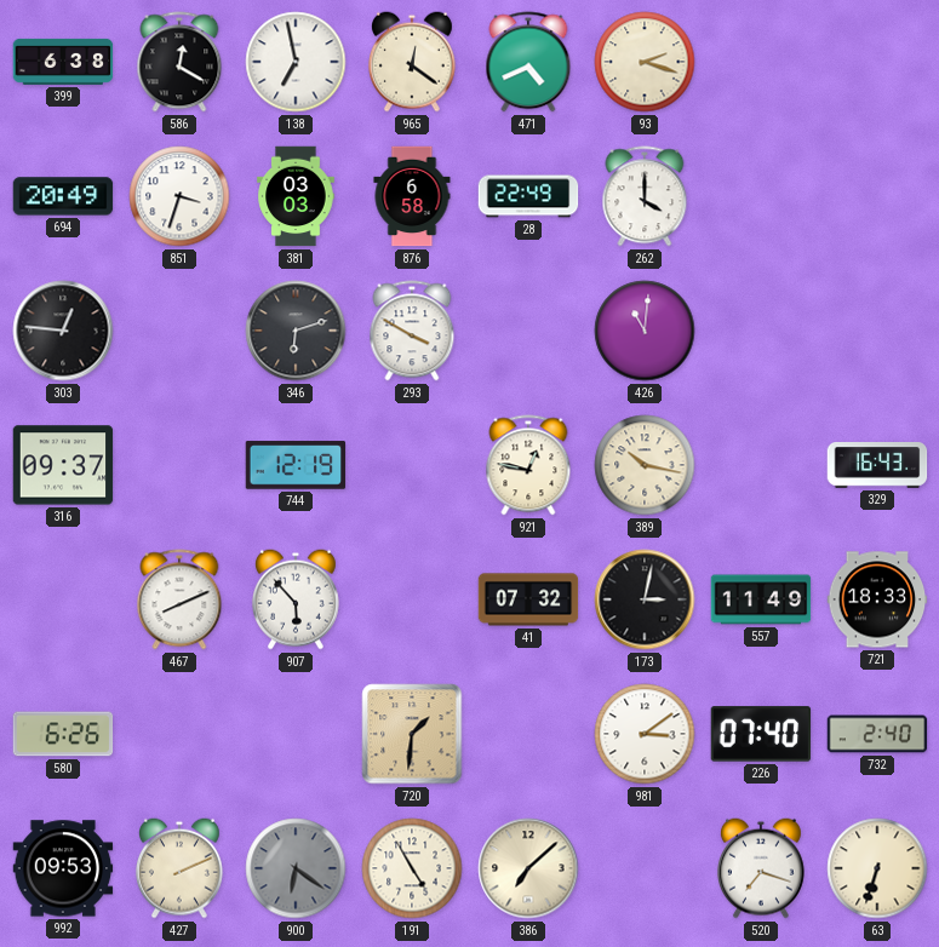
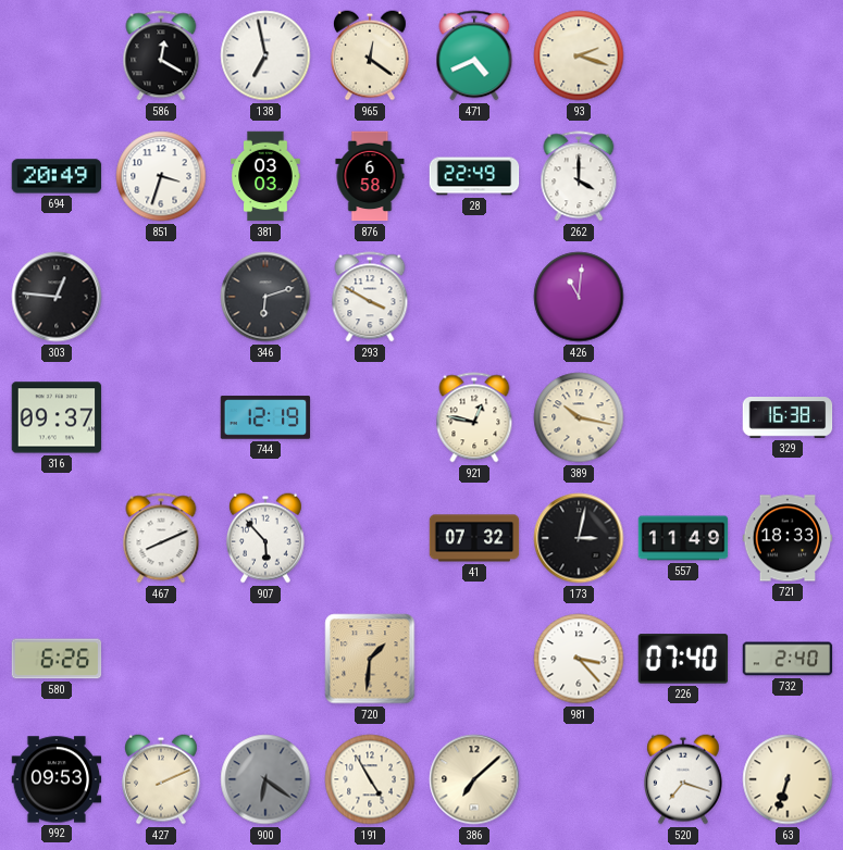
399: 6:38 -> none (63, 62)
329: 16:43 -> 16:38 (788, 417)
981: 3:09 -> 3:23 (579, 659)
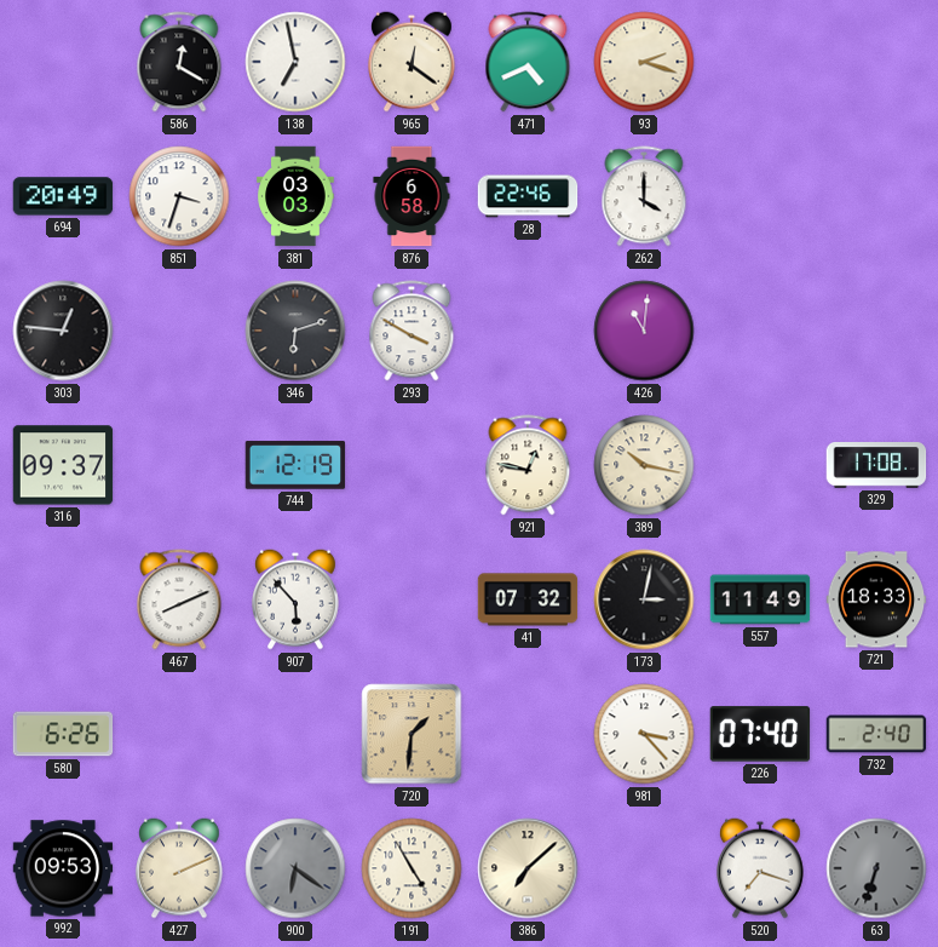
28: 22:49 -> 22:46 (528, 196)
329: 16:38 -> 17:08 (876, 465)
63 dial: cream -> grey (876, 868)
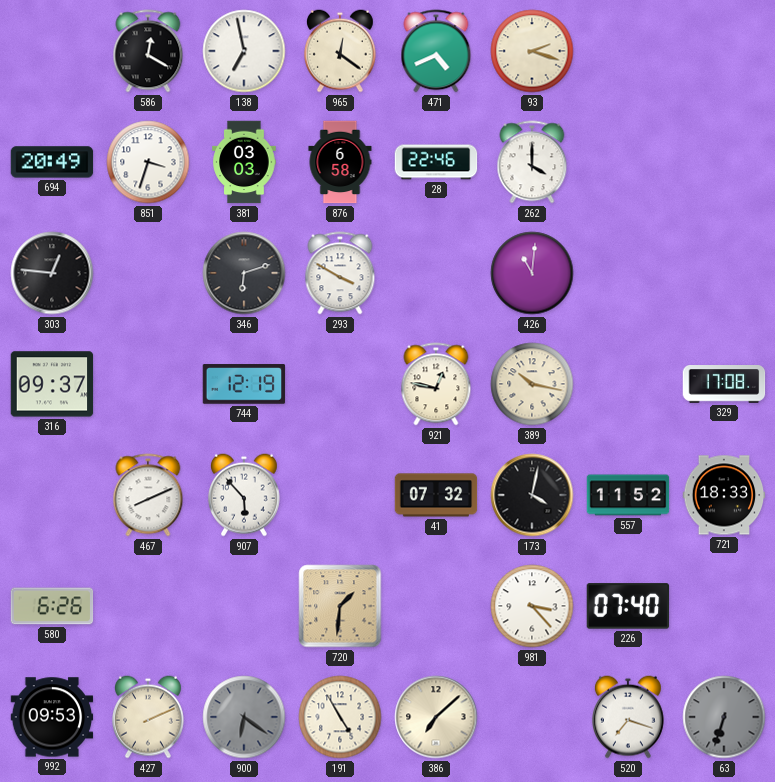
173: 3:02 -> 4:02 (532, 495)
557: 11:49 -> 11:52 (628, 495)
732: 2:40 -> none (876, 734)
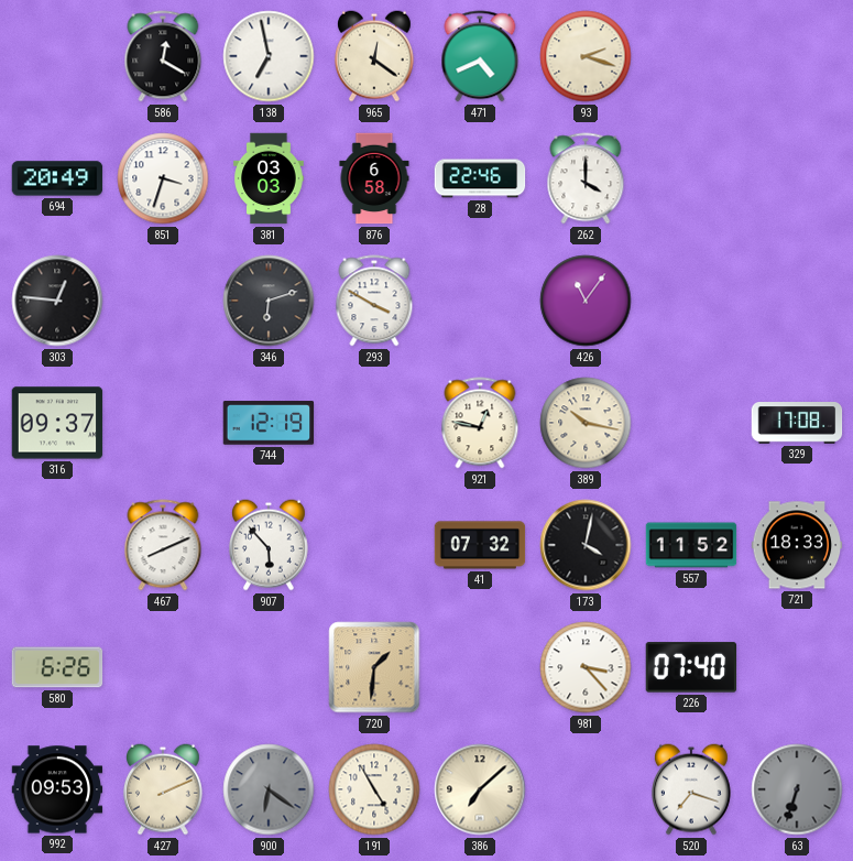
426: 11:01 -> 11:06 (586, 301)
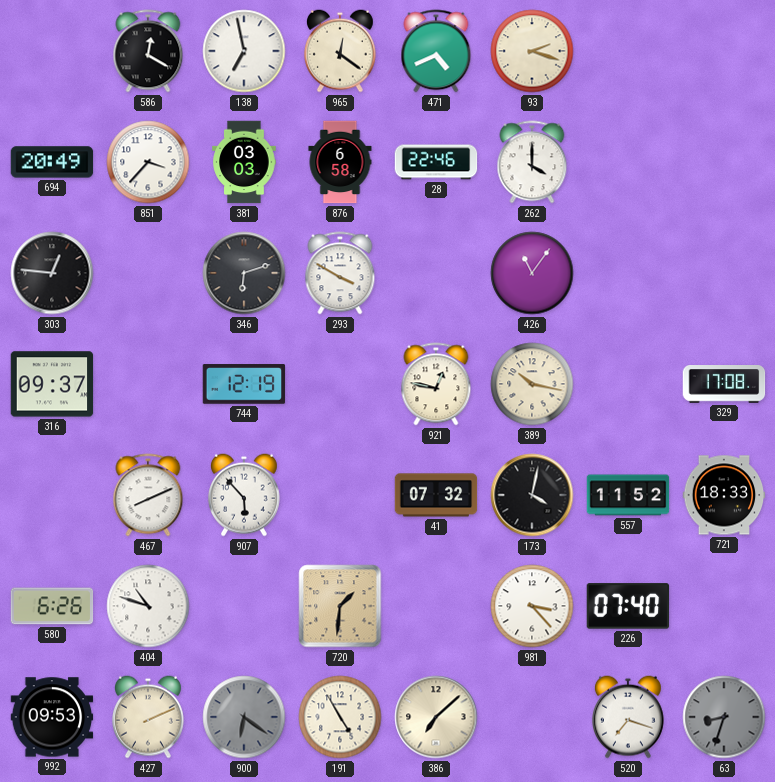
851: 3:33 -> 3:37 (148, 162)
404: none -> 10:48 (148, 606)
63: 6:33 -> 8:33 (724, 717)
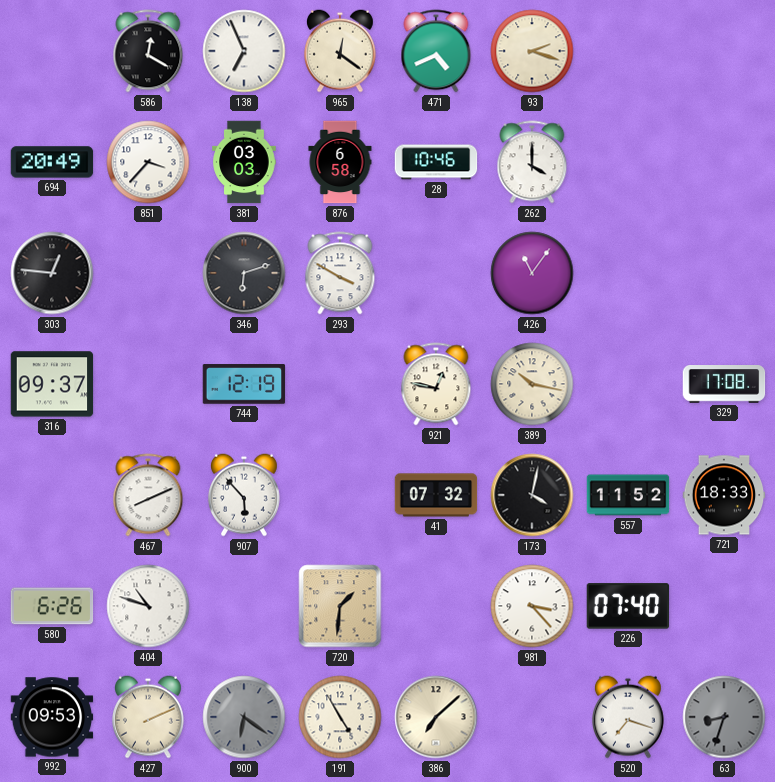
138: 6:58 -> 6:56 (244, 51)
28: 22:46 -> 10:46 (436, 162)
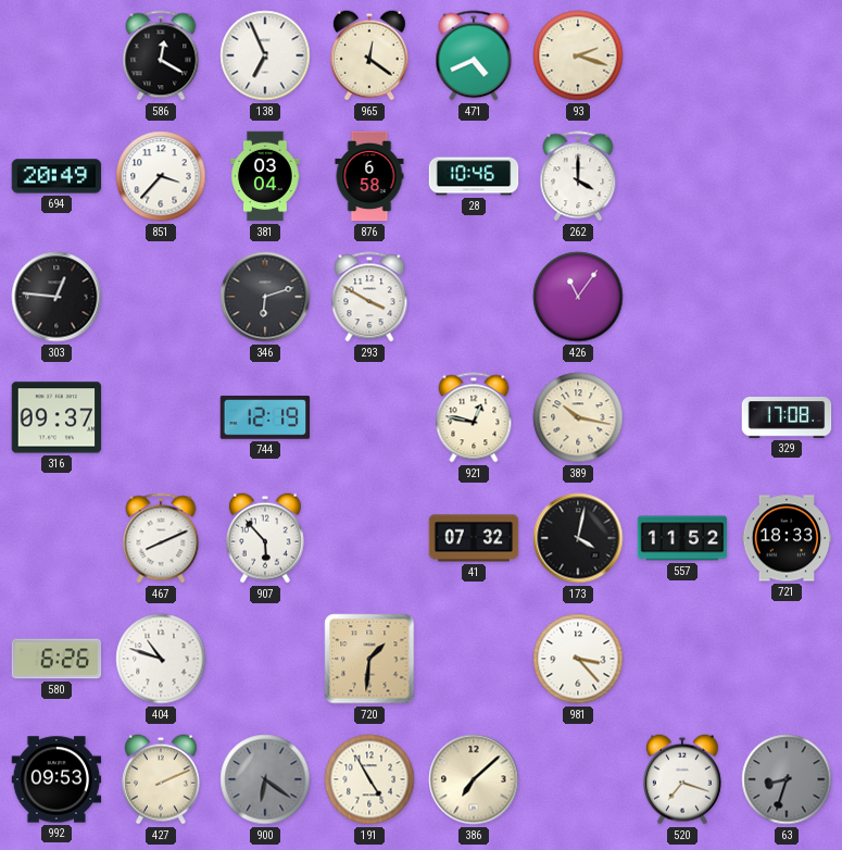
381: 03:03 -> 03:04 (265, 176)
226: 07:40 -> none (628, 606)
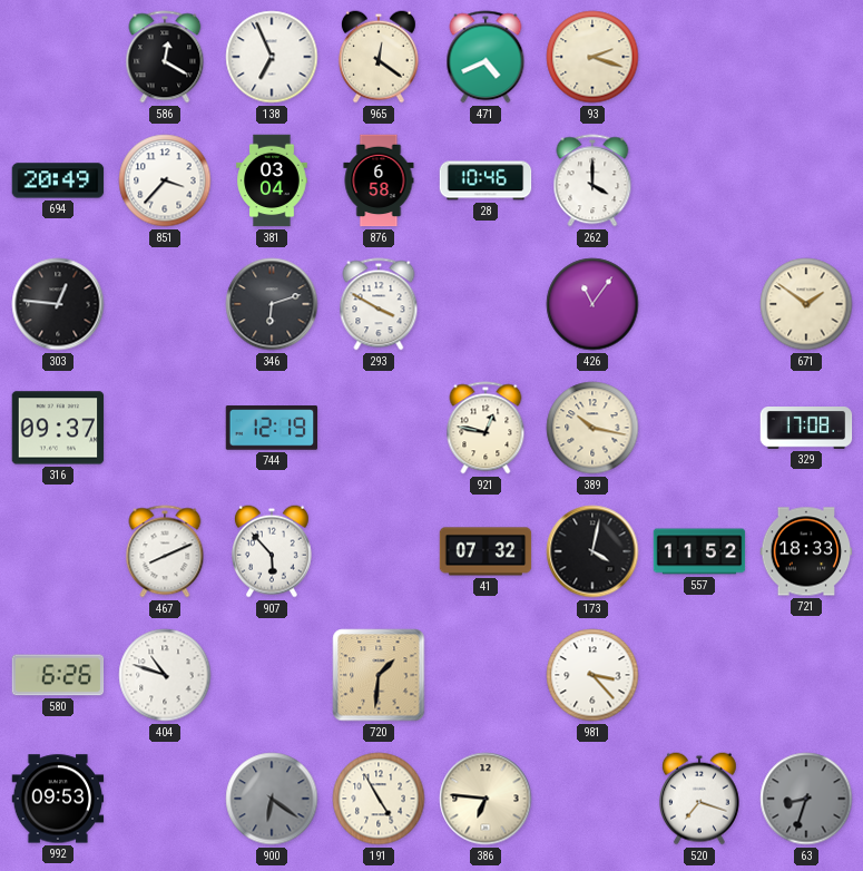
671: none -> 1:51 (806, 304)
427: 2:11 -> none (161, 779)
386: 7:08 -> 6:46 (486, 799)
